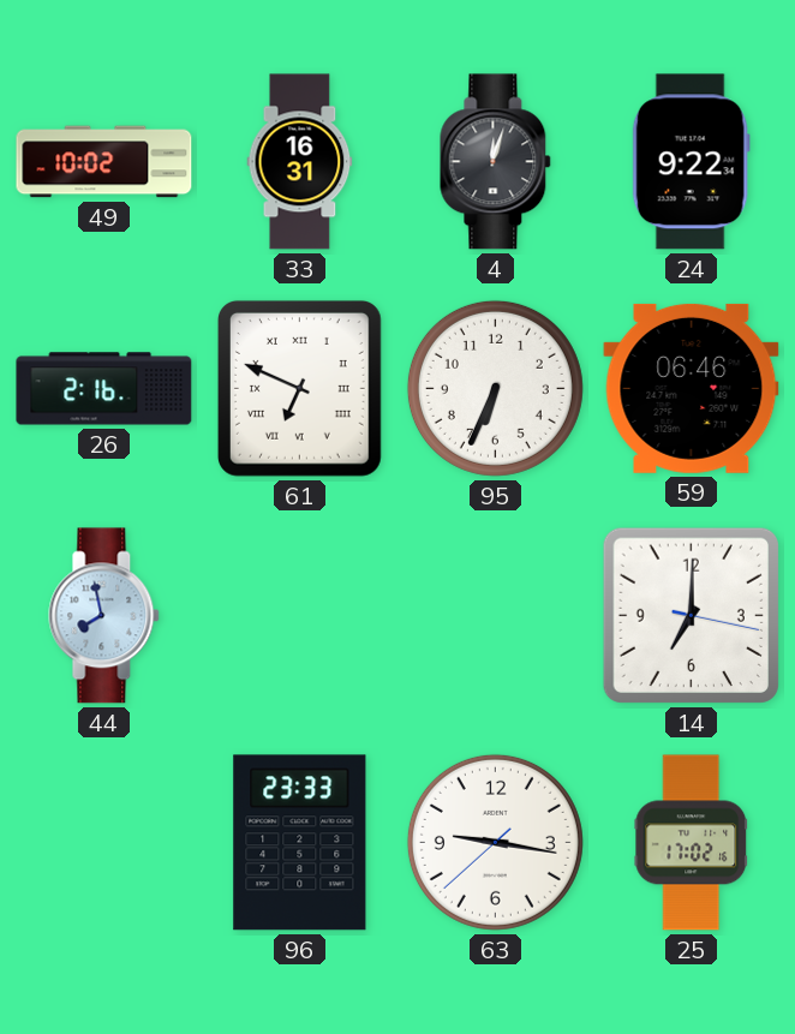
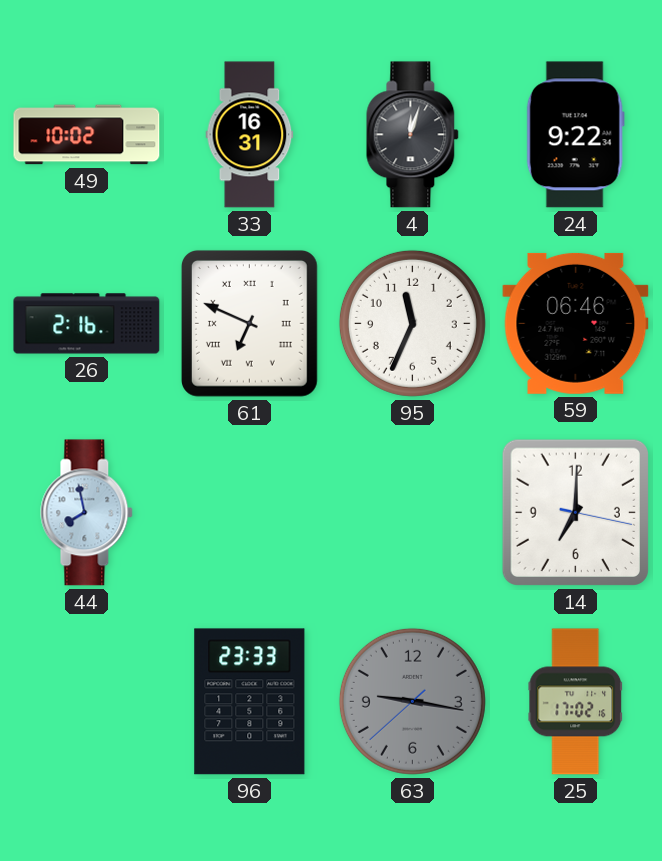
95: 6:34 -> 11:34 (412, 323)
63 dial: white -> grey (412, 701)
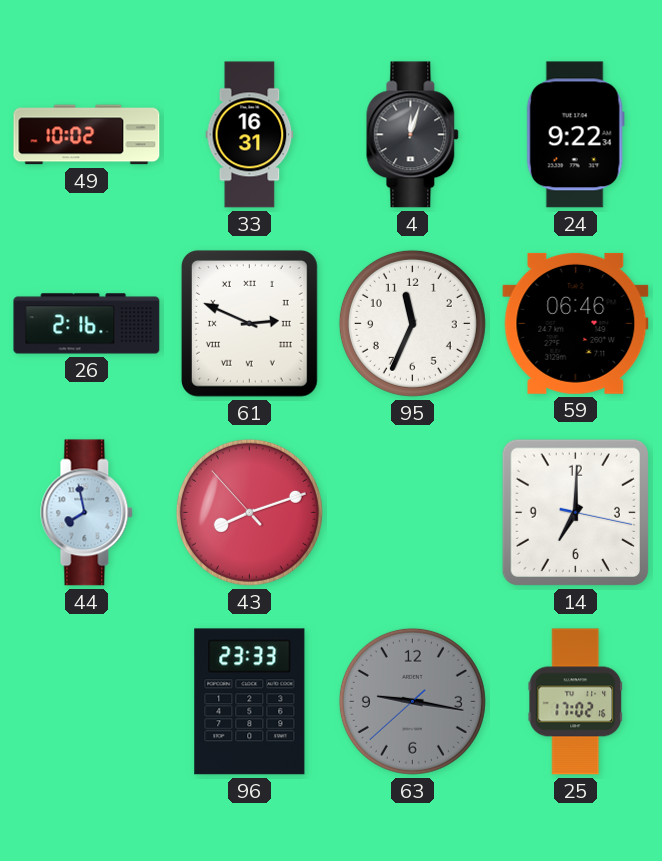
61: 6:49 -> 2:49 (249, 323)
43: none -> 8:11 (249, 512)
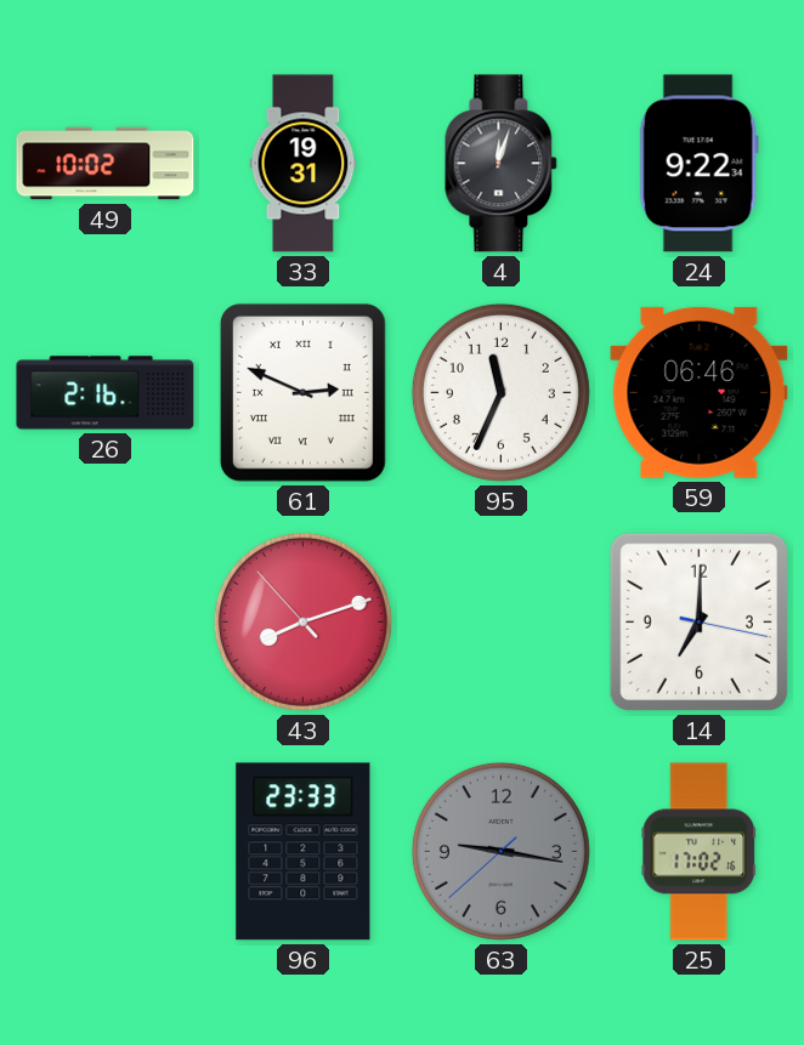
33: 16:31 -> 19:31 (304, 164)
44: 7:58 -> none (87, 513)
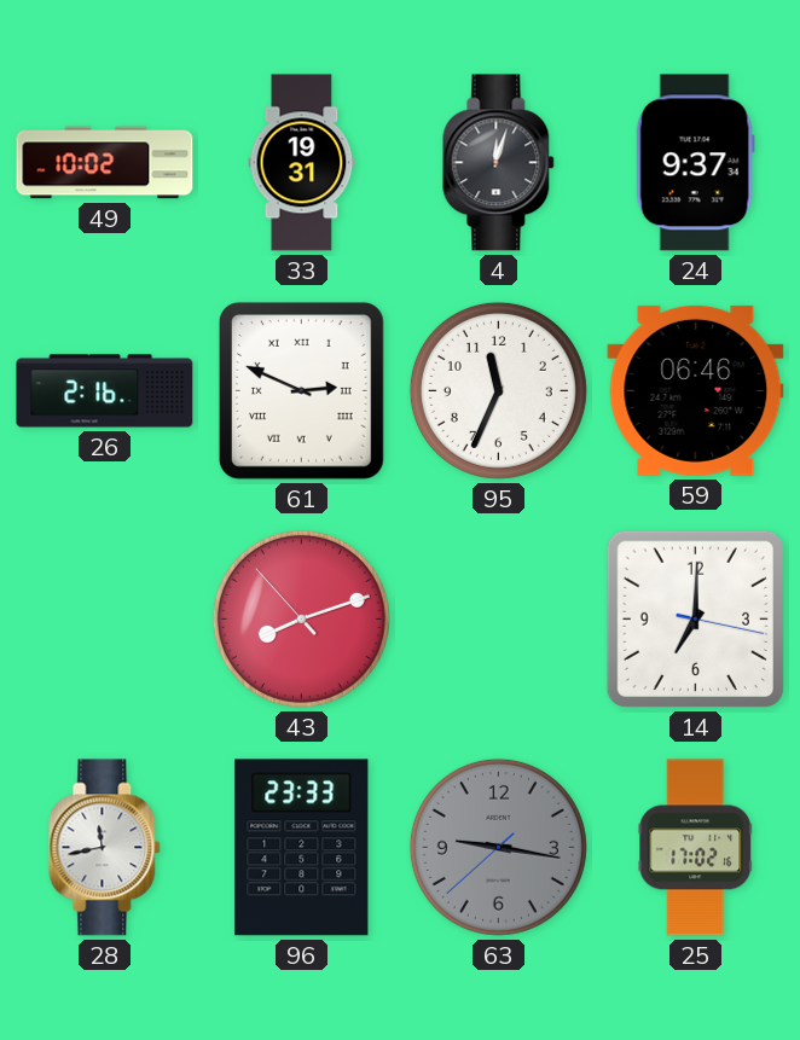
24: 9:22 -> 9:37 (695, 163)
28: none -> 11:43 (105, 848)
